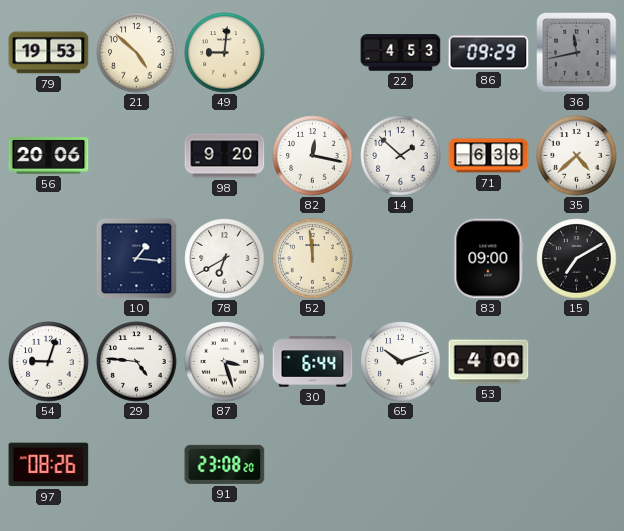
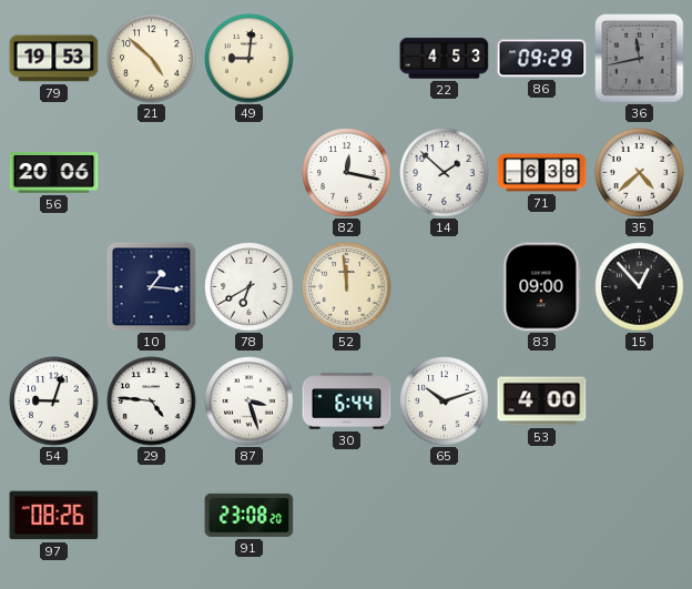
98: 9:20 -> none (225, 156)
15: 7:10 -> 12:53 (640, 287)
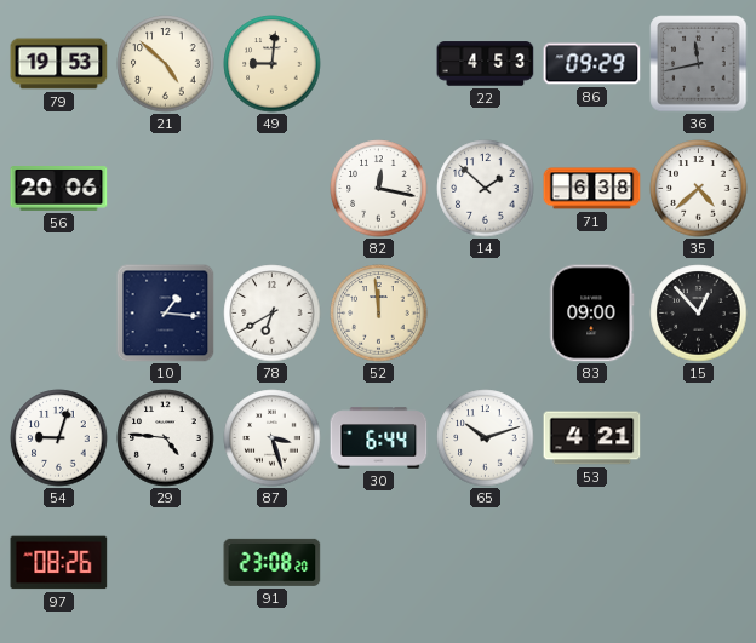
53: 4:00 -> 4:21 (592, 438)
